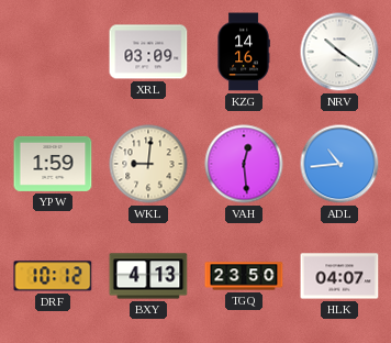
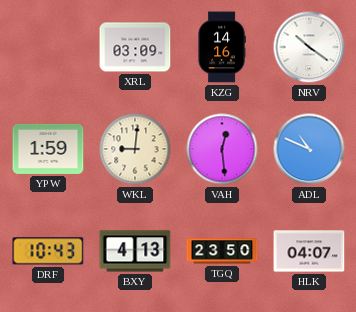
ADL: 10:44 -> 10:49 (309, 149)
DRF: 10:12 -> 10:43 (48, 251)
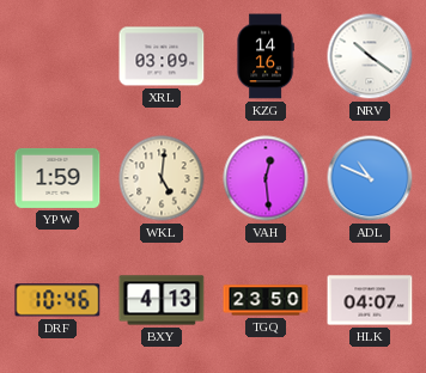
WKL: 9:01 -> 5:01 (162, 178)
DRF: 10:43 -> 10:46 (57, 300)
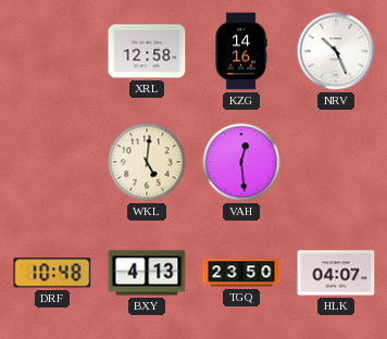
XRL: 03:09 -> 12:58 (147, 51)
NRV: 10:21 -> 10:26 (336, 51)
YPW: 1:59 -> none (57, 178)
ADL: 10:49 -> none (370, 178)
DRF: 10:46 -> 10:48 (52, 273)
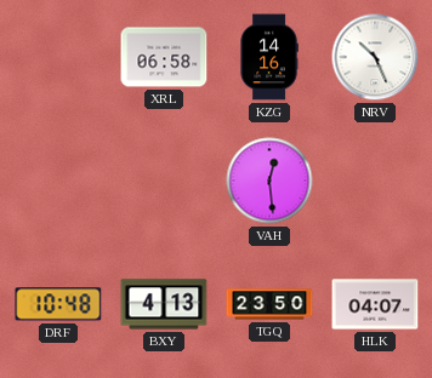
XRL: 12:58 -> 06:58 (164, 57)
WKL: 5:01 -> none (147, 162)
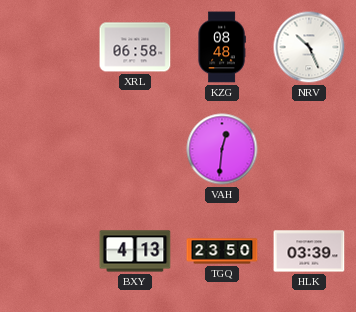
KZG: 14:16 -> 08:48 (222, 47)
VAH: 12:29 -> 12:31 (222, 149)
DRF: 10:48 -> none (58, 304)
HLK: 04:07 -> 03:39 (309, 251)
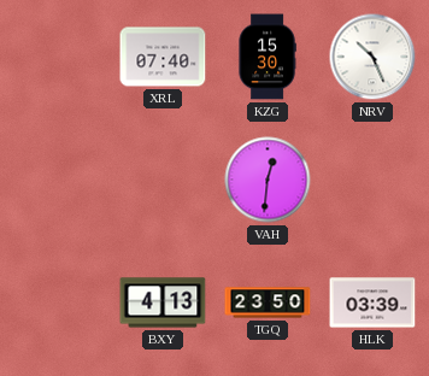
XRL: 06:58 -> 07:40 (163, 57)
KZG: 08:48 -> 15:30 (268, 57)
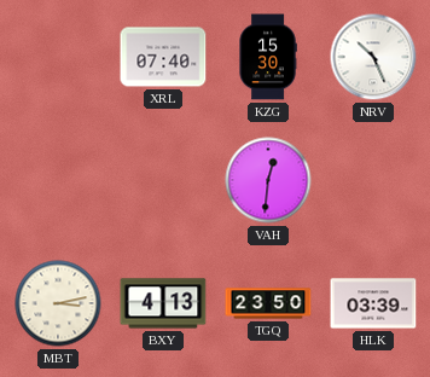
MBT: none -> 3:13 (58, 303)
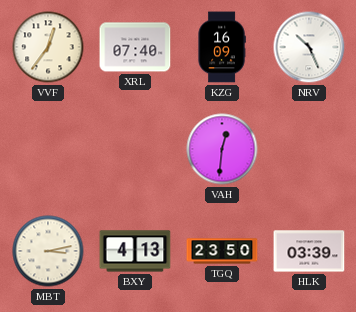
VVF: none -> 12:36 (48, 47)
KZG: 15:30 -> 16:09 (222, 47)
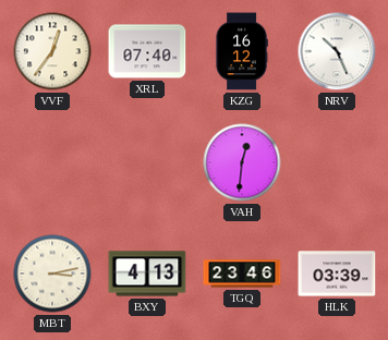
KZG: 16:09 -> 16:12 (242, 51)
TGQ: 23:50 -> 23:46 (242, 274)
